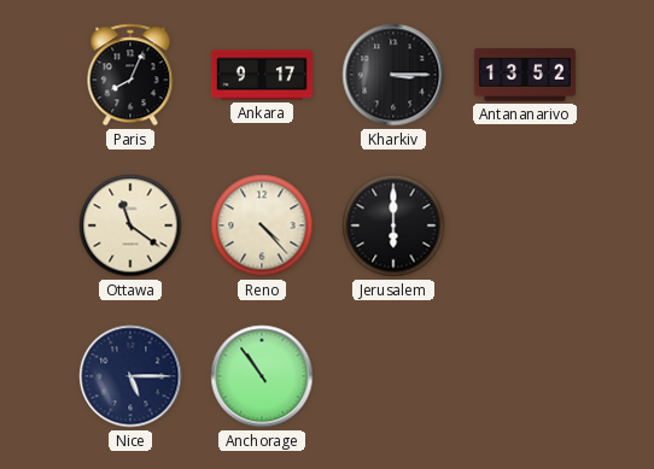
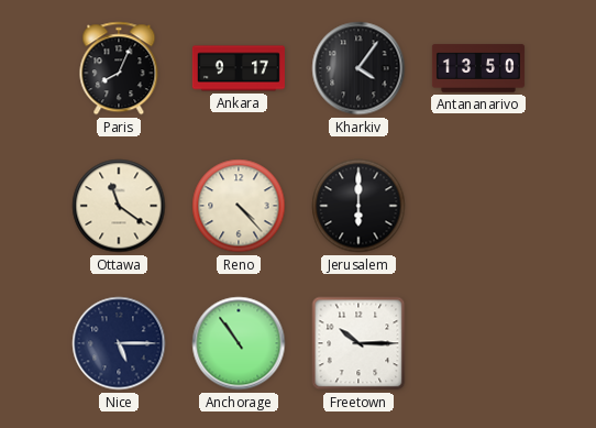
Kharkiv: 3:15 -> 4:06 (358, 68)
Antananarivo: 13:52 -> 13:50 (478, 68)
Freetown: none -> 10:15 (358, 343)
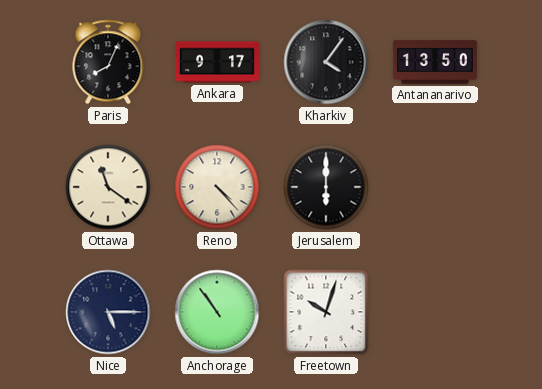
Freetown: 10:15 -> 10:03 (326, 312)
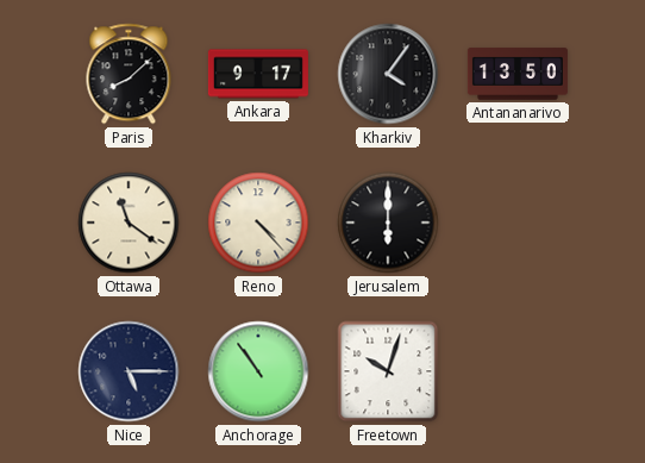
Paris: 8:04 -> 8:08 (129, 74)
